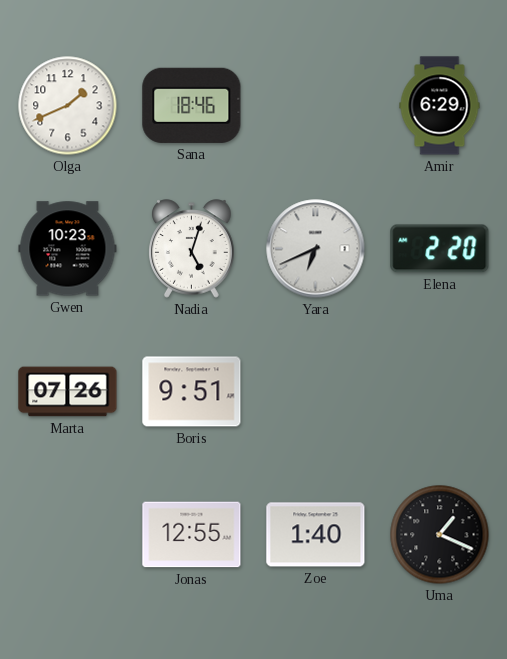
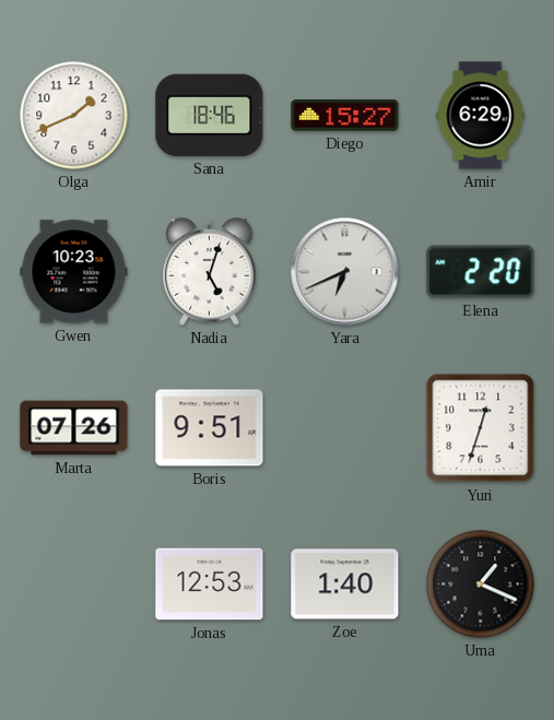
Diego: none -> 15:27 (345, 116)
Yuri: none -> 12:33 (481, 428)
Jonas: 12:55 -> 12:53 (210, 585)
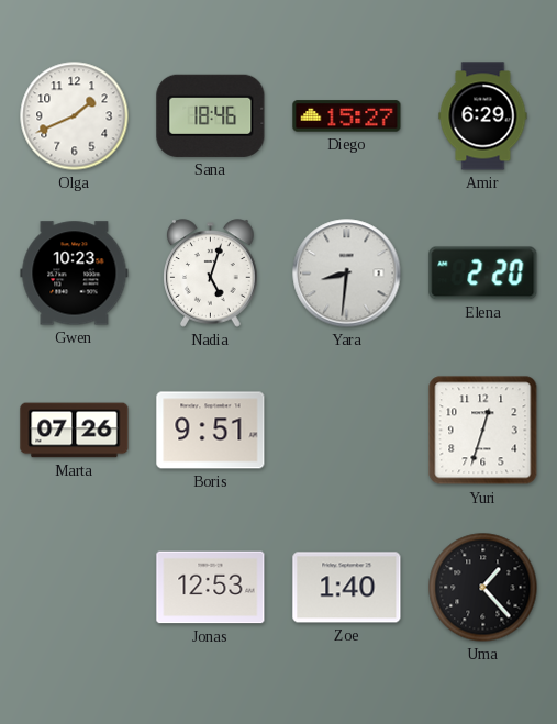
Yara: 6:41 -> 8:31 (347, 274)
Uma: 1:19 -> 1:23 (483, 588)
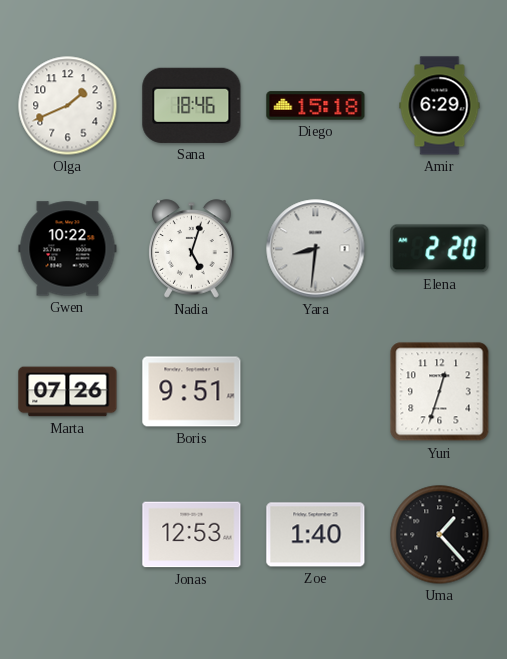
Diego: 15:27 -> 15:18 (316, 106)
Gwen: 10:23 -> 10:22 (68, 249)
